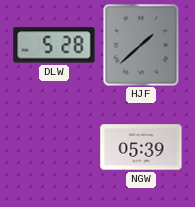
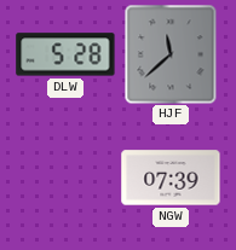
HJF: 1:38 -> 11:38 (171, 54)
NGW: 05:39 -> 07:39 (171, 178)
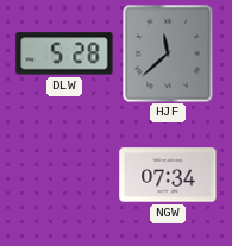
NGW: 07:39 -> 07:34 (168, 175)
